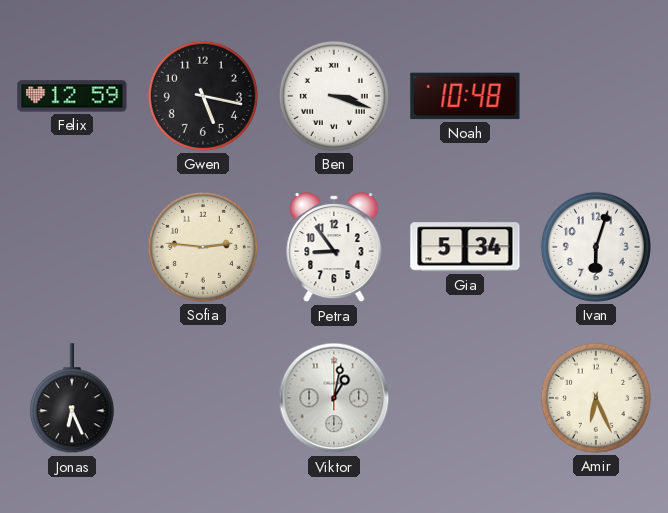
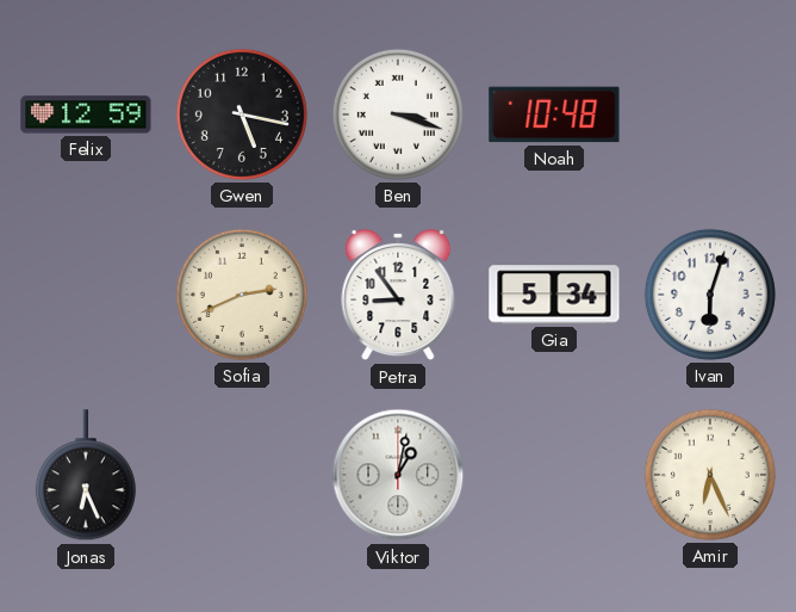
Sofia: 2:46 -> 2:41 (242, 295)
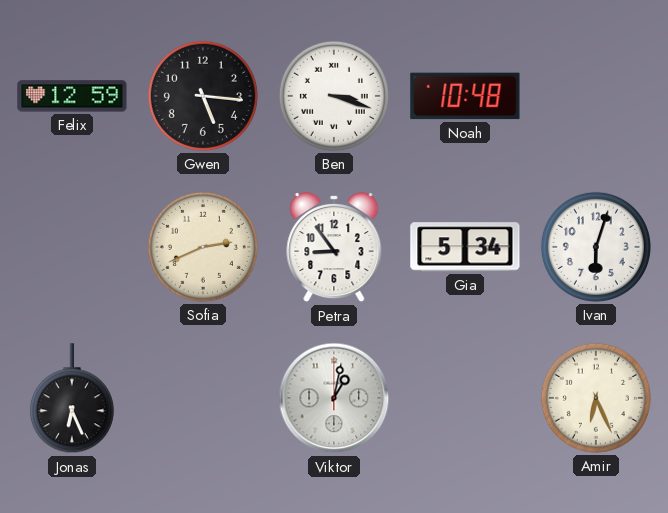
Gwen: 5:17 -> 5:16 (203, 96)
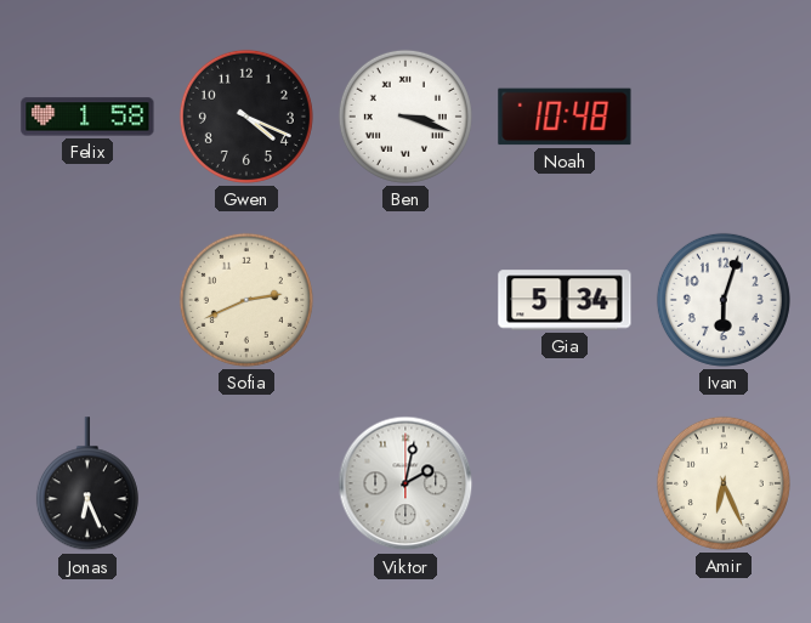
Felix: 12:59 -> 1:58 (87, 117)
Gwen: 5:16 -> 4:19 (246, 117)
Petra: 8:54 -> none (334, 248)
Viktor: 1:02 -> 2:02 (405, 483)
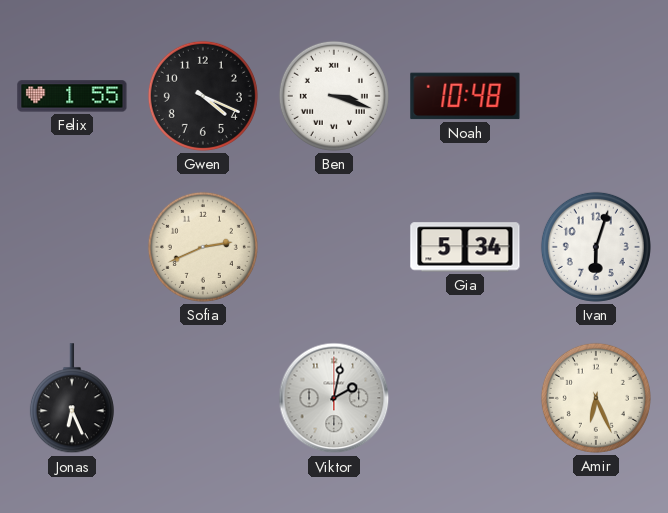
Felix: 1:58 -> 1:55 (72, 96)
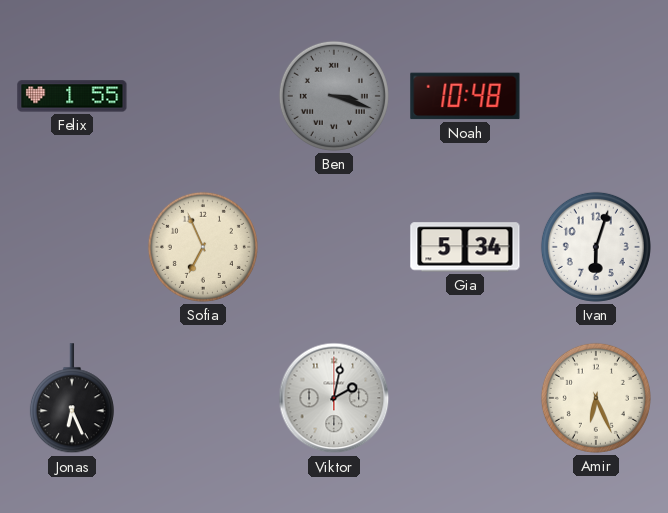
Gwen: 4:19 -> none (203, 96)
Ben dial: white -> grey (334, 96)
Sofia: 2:41 -> 6:56 (203, 247)
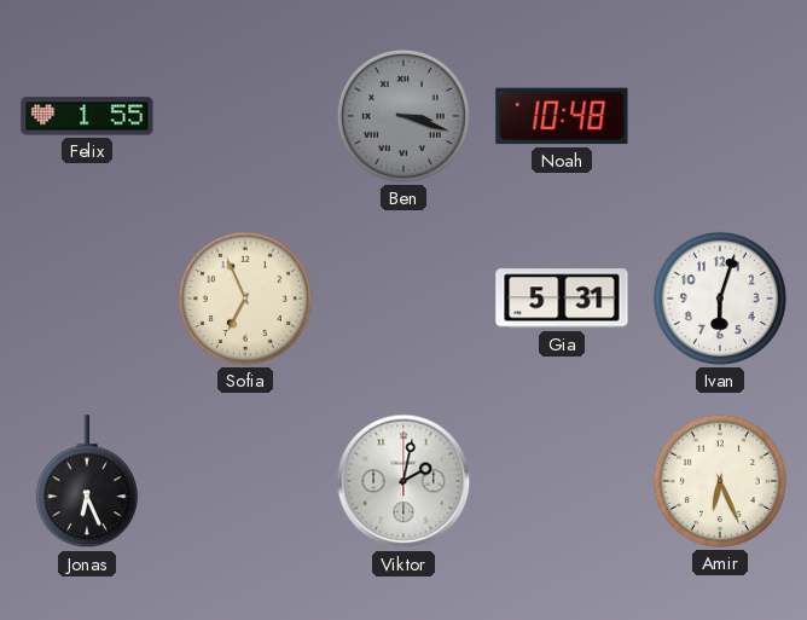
Gia: 5:34 -> 5:31 (562, 299)
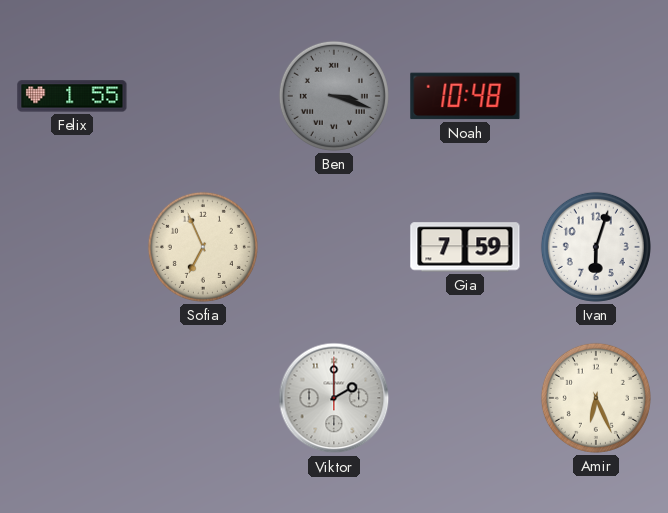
Gia: 5:31 -> 7:59 (465, 247)
Jonas: 6:26 -> none (87, 482)
Viktor: 2:02 -> 2:00 (334, 398)
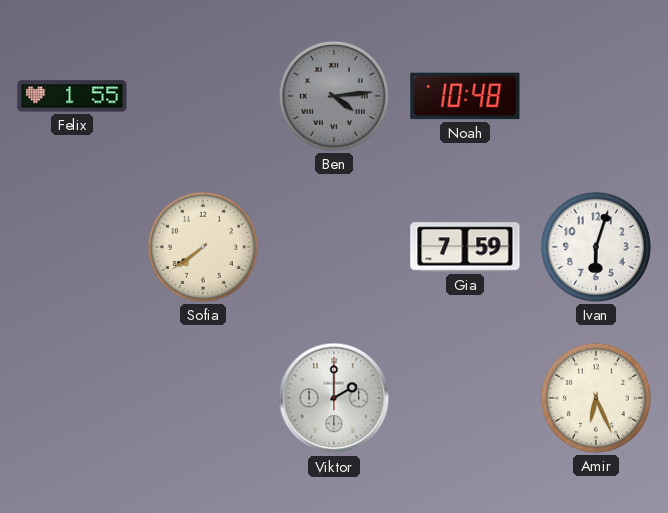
Ben: 3:18 -> 4:14 (334, 96)
Sofia: 6:56 -> 7:39 (203, 247)
